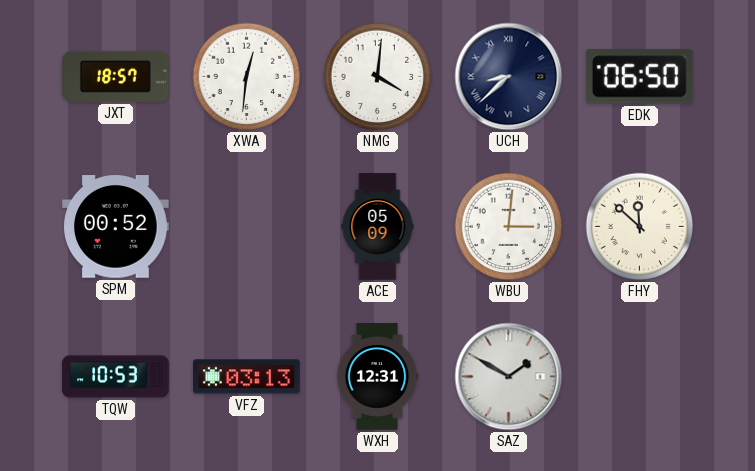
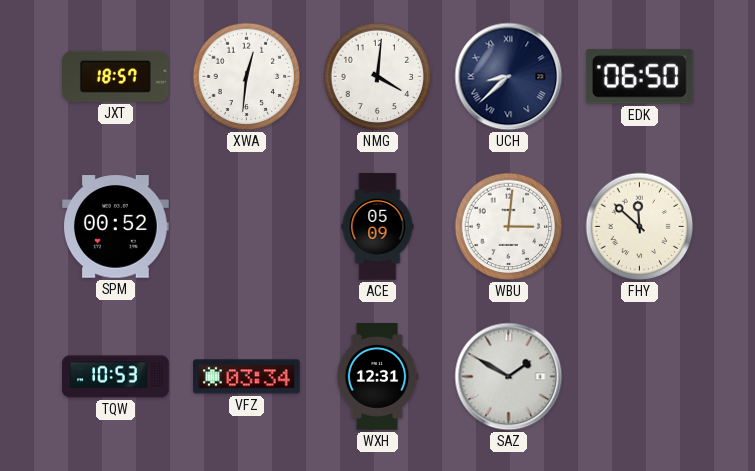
VFZ: 03:13 -> 03:34 (247, 377)
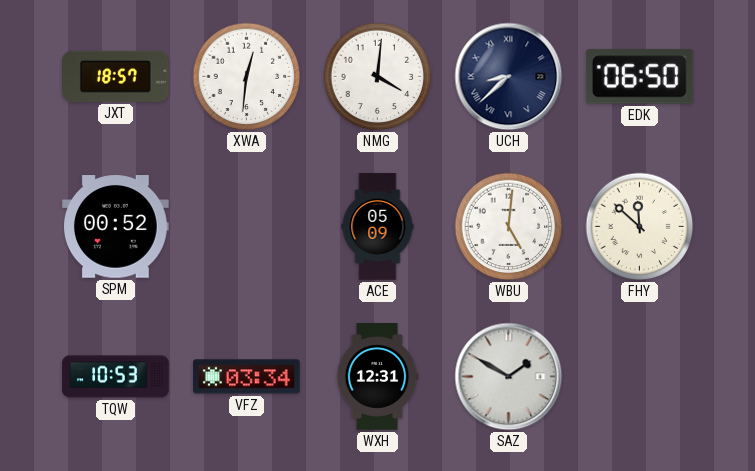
WBU: 3:01 -> 5:01 (509, 227)
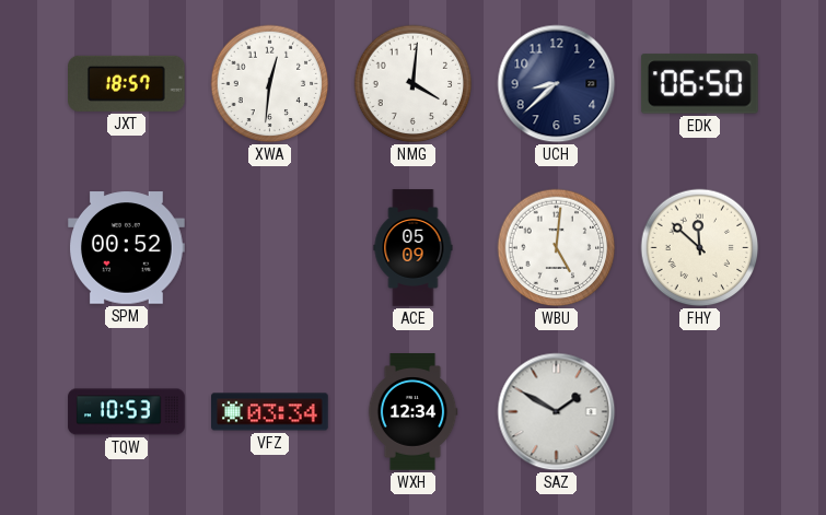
UCH numerals: Roman -> Arabic (557, 84)
WXH: 12:31 -> 12:34 (412, 412)
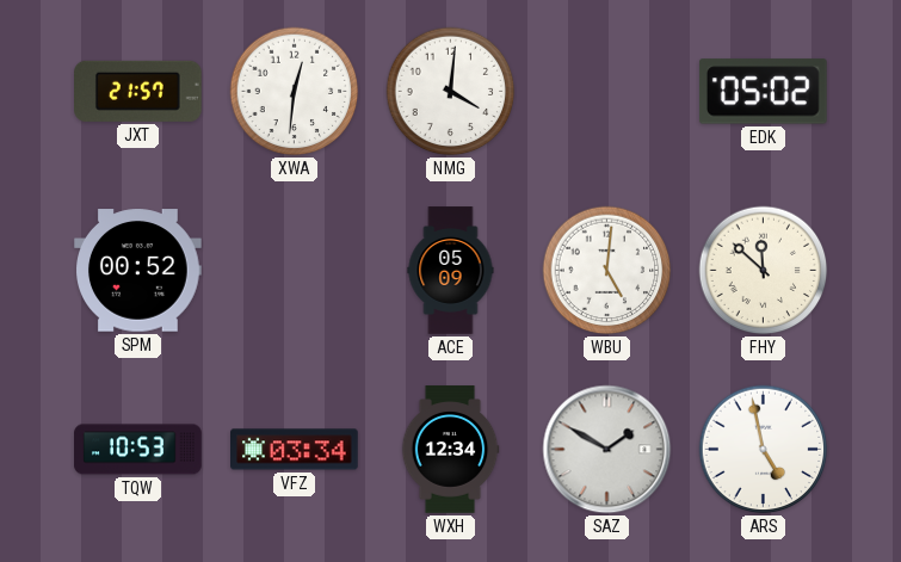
JXT: 18:57 -> 21:57 (138, 91)
UCH: 8:38 -> none (557, 84)
EDK: 06:50 -> 05:02 (763, 92)
ARS: none -> 4:58 (764, 450)
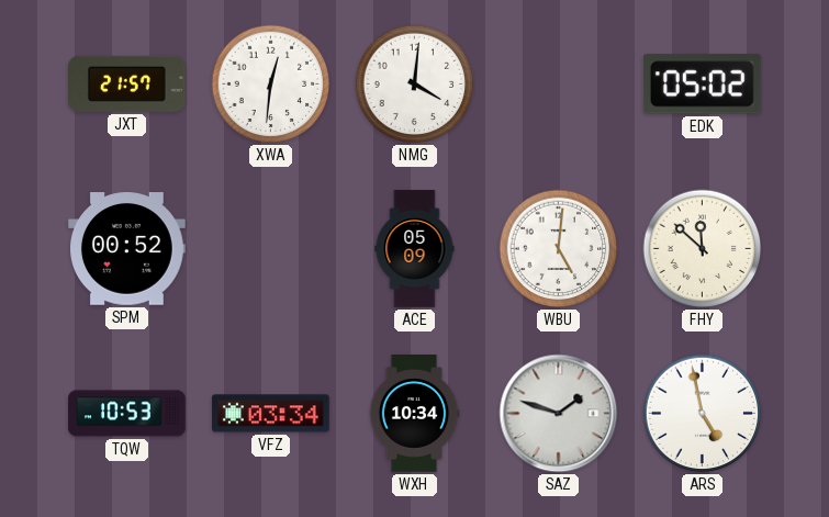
WXH: 12:34 -> 10:34 (414, 414)
SAZ: 1:50 -> 1:48 (559, 414)
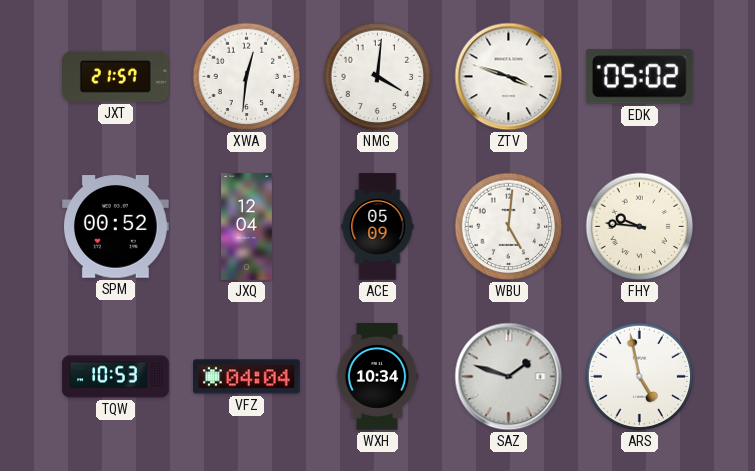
ZTV: none -> 3:48 (509, 77)
JXQ: none -> 12:04 (247, 227)
FHY: 11:52 -> 9:46 (640, 227)
VFZ: 03:34 -> 04:04 (247, 377)
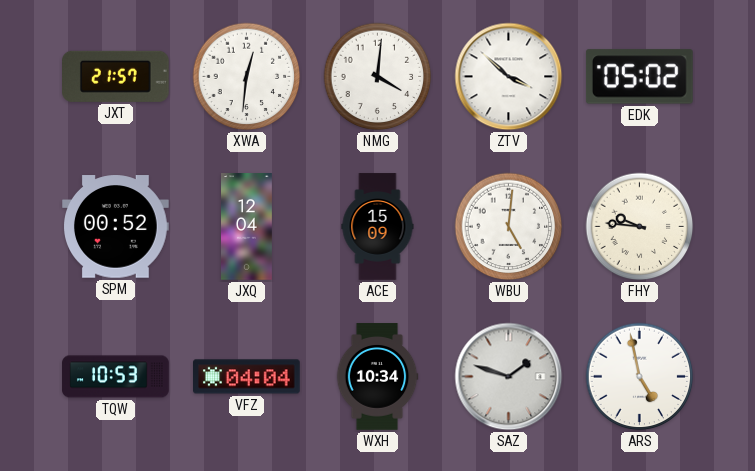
ZTV: 3:48 -> 3:52 (509, 77)
ACE: 05:09 -> 15:09 (378, 227)
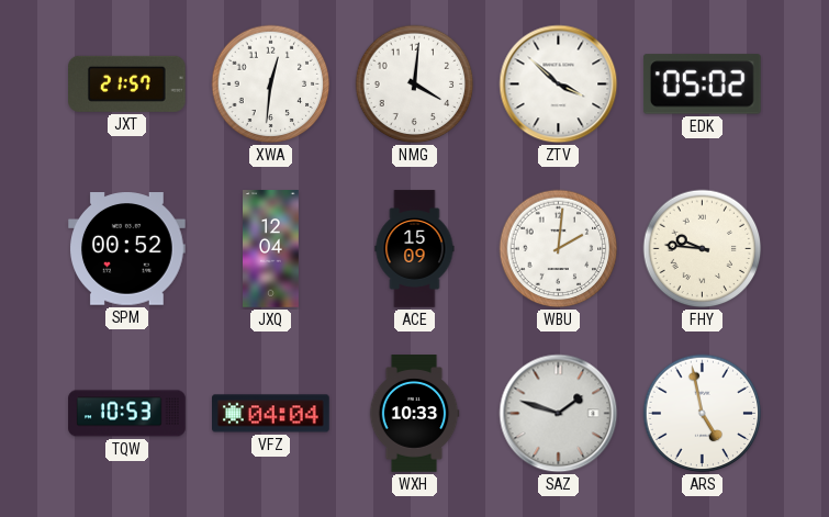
WBU: 5:01 -> 2:01 (559, 249)
WXH: 10:34 -> 10:33 (414, 414)
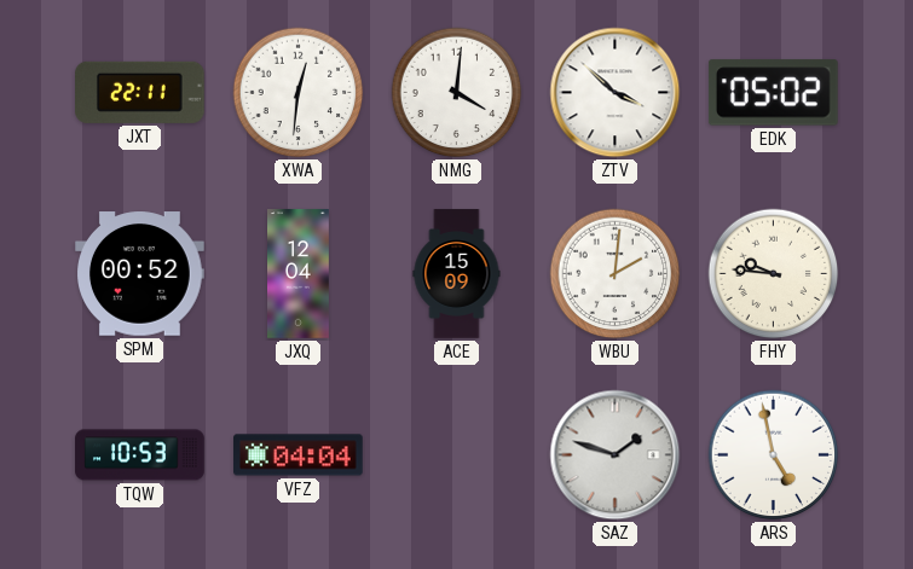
JXT: 21:57 -> 22:11 (140, 92)
WXH: 10:33 -> none (414, 414)
